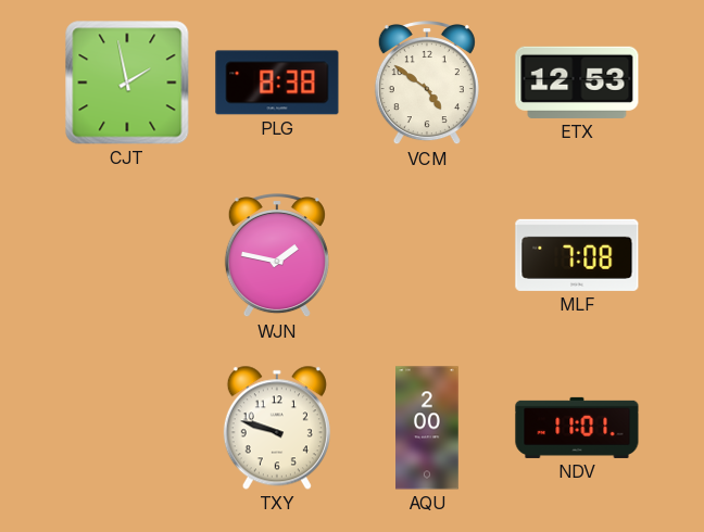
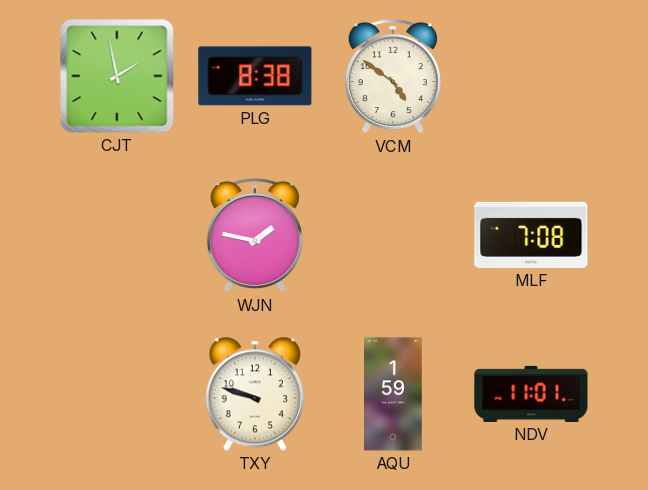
ETX: 12:53 -> none (577, 83)
AQU: 2:00 -> 1:59 (393, 394)
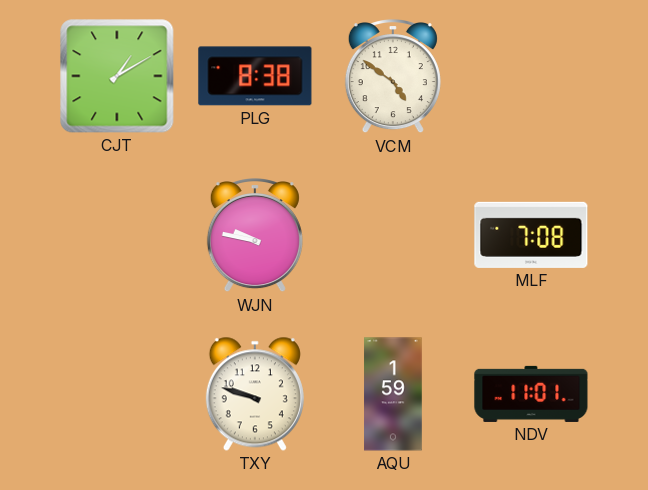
CJT: 1:58 -> 1:10 (117, 76)
WJN: 1:47 -> 9:47 (255, 236)
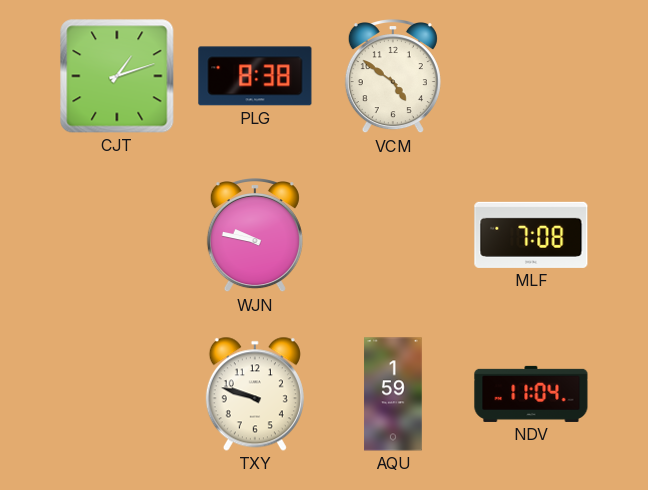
CJT: 1:10 -> 1:12 (117, 76)
NDV: 11:01 -> 11:04 (531, 394)
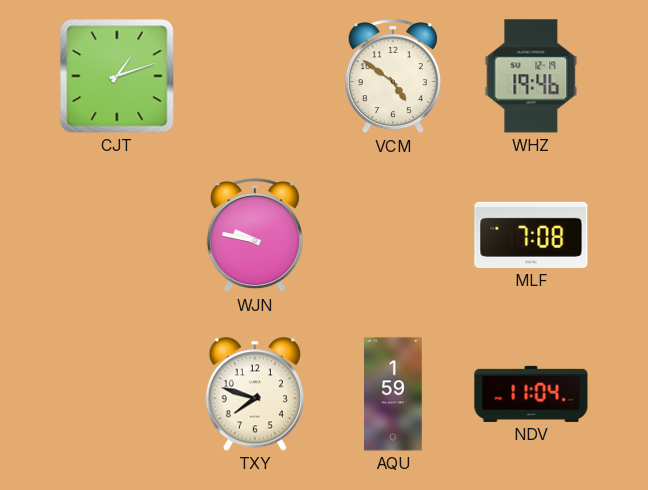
PLG: 8:38 -> none (255, 76)
WHZ: none -> 19:46 (531, 76)
TXY: 9:48 -> 7:48 (255, 394)
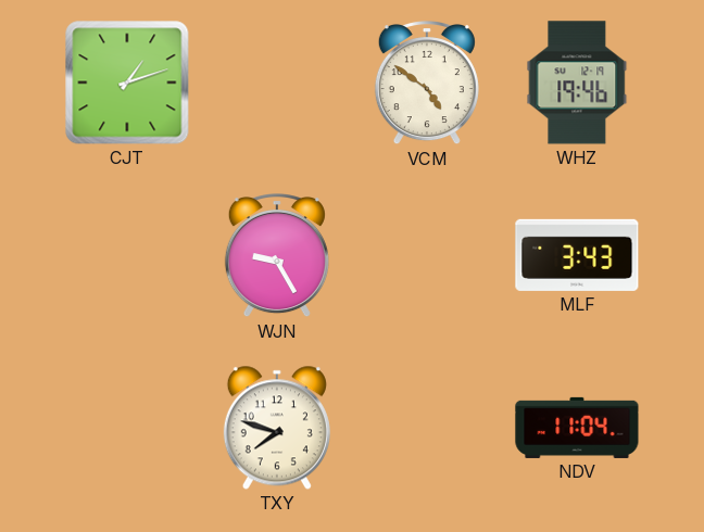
WJN: 9:47 -> 9:25 (277, 256)
MLF: 7:08 -> 3:43 (577, 255)
AQU: 1:59 -> none (393, 394)
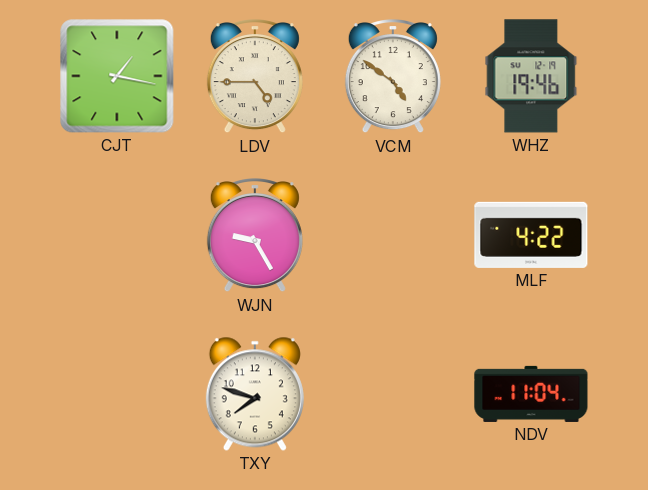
CJT: 1:12 -> 1:17 (117, 76)
LDV: none -> 4:45 (255, 77)
MLF: 3:43 -> 4:22 (531, 235)
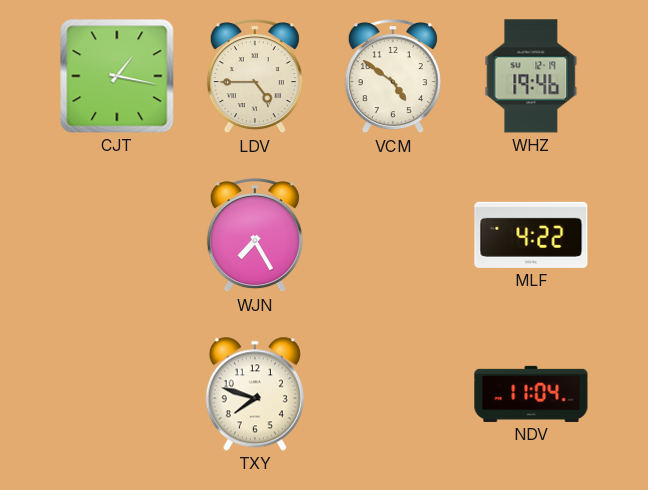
WJN: 9:25 -> 7:25 (255, 236)
